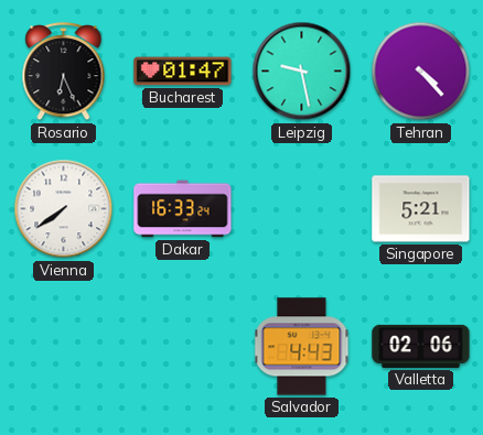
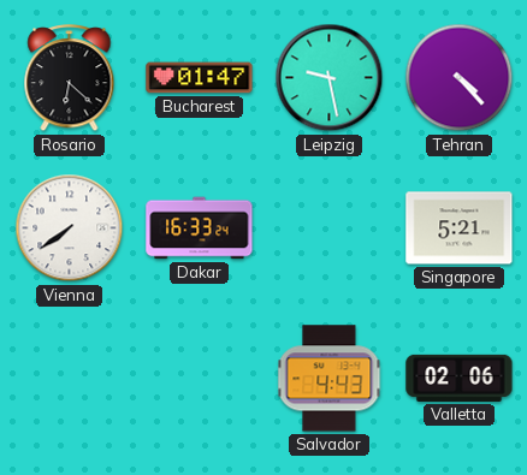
Rosario: 6:26 -> 6:22 (70, 78)
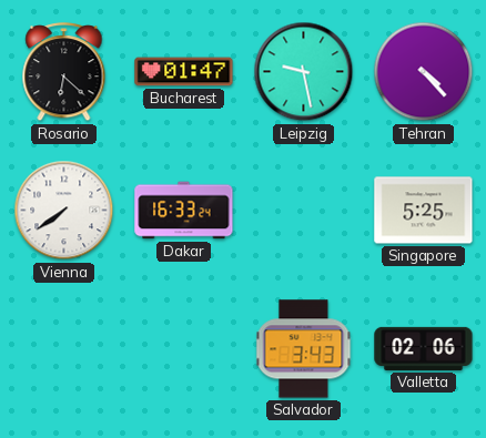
Singapore: 5:21 -> 5:25 (424, 211)
Salvador: 4:43 -> 3:43 (304, 349)
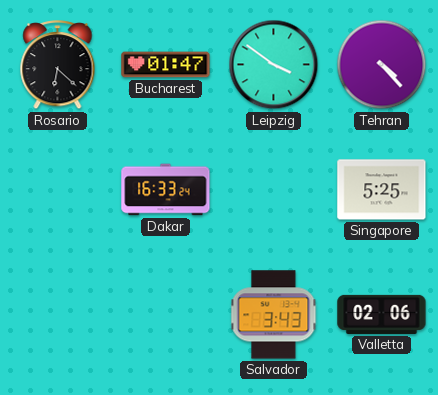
Leipzig: 9:28 -> 3:51 (274, 65)
Vienna: 7:39 -> none (64, 211)
